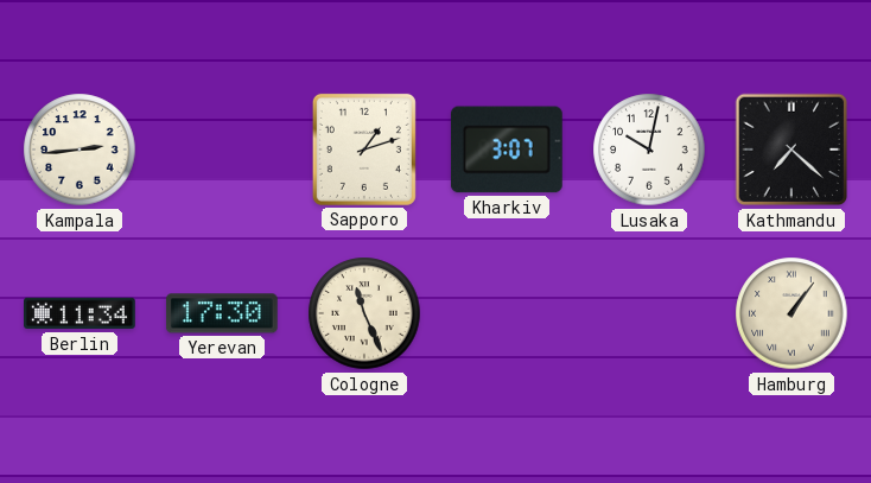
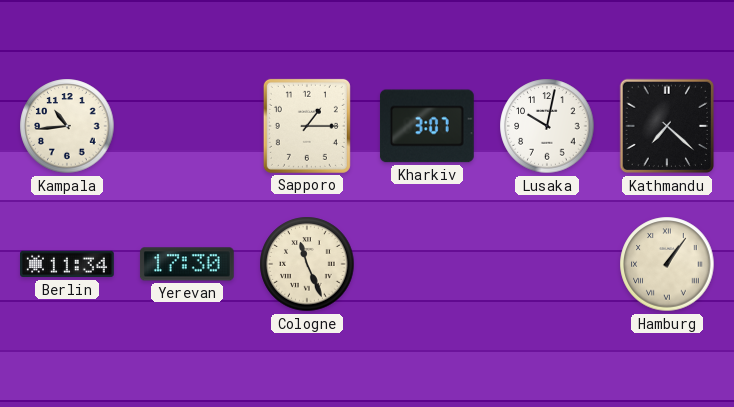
Kampala: 2:44 -> 10:44 (67, 126)
Sapporo: 1:12 -> 1:15 (307, 126)
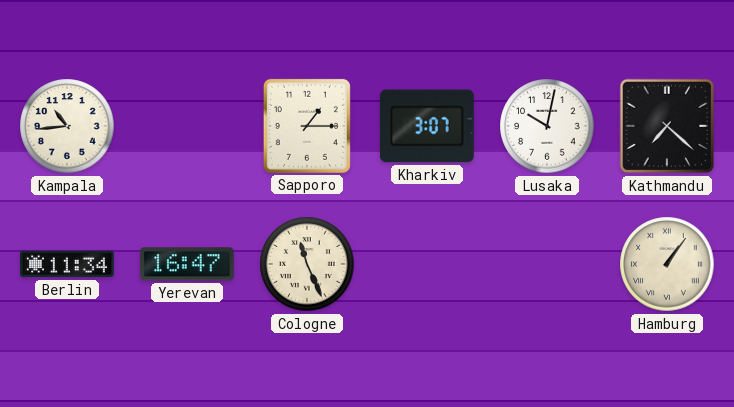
Yerevan: 17:30 -> 16:47 (187, 264)
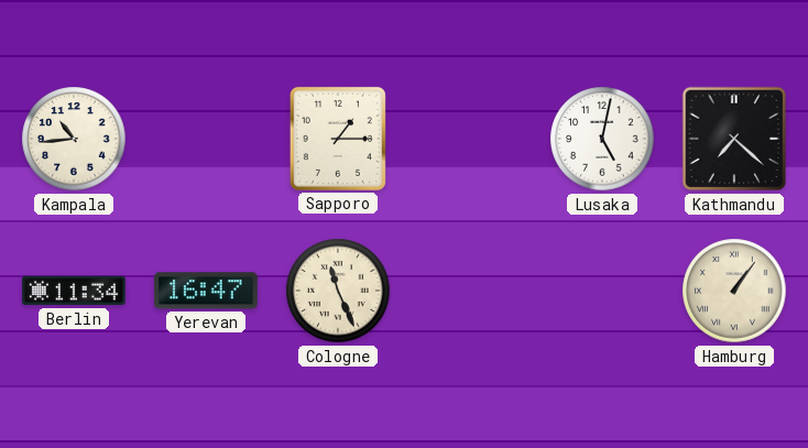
Kharkiv: 3:07 -> none (427, 126)
Lusaka: 10:02 -> 5:02 (602, 139)
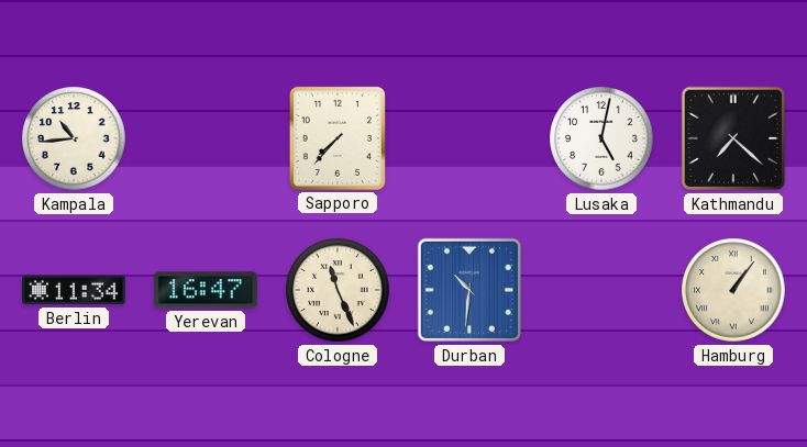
Sapporo: 1:15 -> 7:37 (338, 138)
Durban: none -> 10:31 (469, 290)
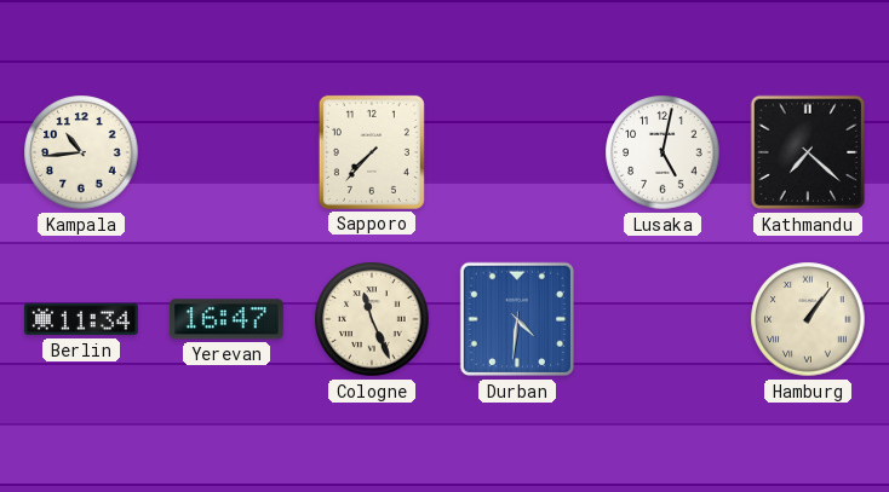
Durban: 10:31 -> 4:31 (517, 319)
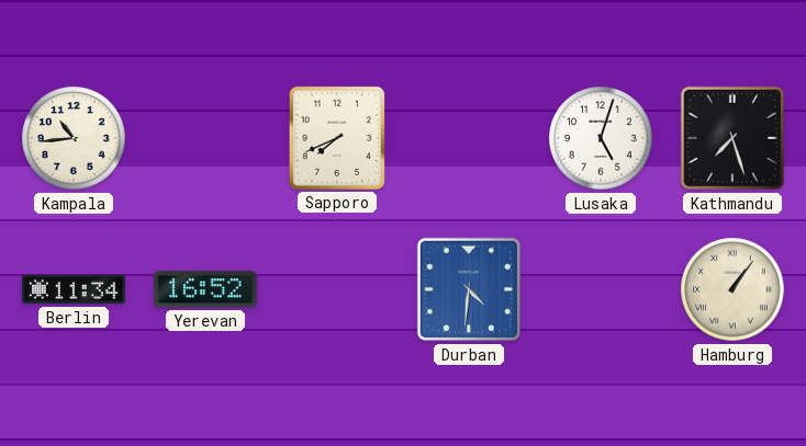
Sapporo: 7:37 -> 7:41 (337, 138)
Lusaka: 5:02 -> 5:03 (601, 138)
Kathmandu: 7:22 -> 7:27 (732, 138)
Yerevan: 16:47 -> 16:52 (205, 289)
Cologne: 11:26 -> none (372, 319)
